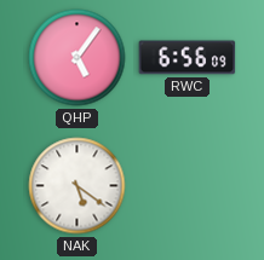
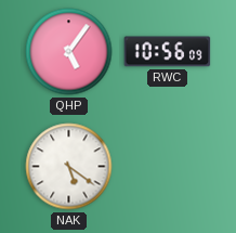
RWC: 6:56 -> 10:56 (168, 52)
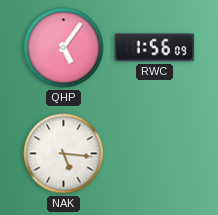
RWC: 10:56 -> 1:56 (155, 48)
NAK: 5:21 -> 5:16 (64, 154)
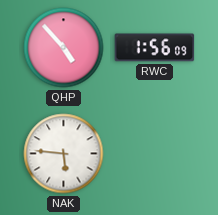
QHP: 5:06 -> 4:53 (64, 48)
NAK: 5:16 -> 5:46 (64, 154)
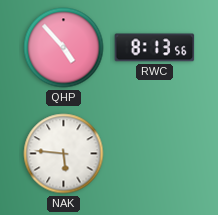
RWC: 1:56 -> 8:13 (155, 48)
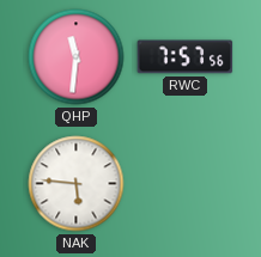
QHP: 4:53 -> 11:31 (77, 57)
RWC: 8:13 -> 7:57 (186, 57)
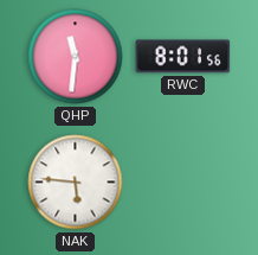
RWC: 7:57 -> 8:01 (183, 57)
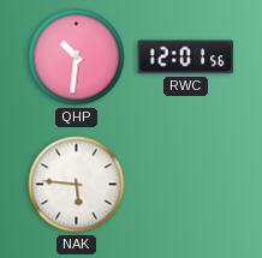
QHP: 11:31 -> 10:31 (77, 58)
RWC: 8:01 -> 12:01 (186, 58)
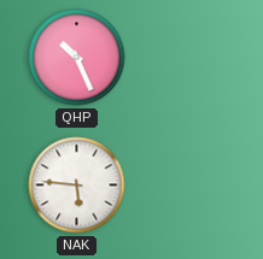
QHP: 10:31 -> 10:26 (77, 58)
RWC: 12:01 -> none (186, 58)
